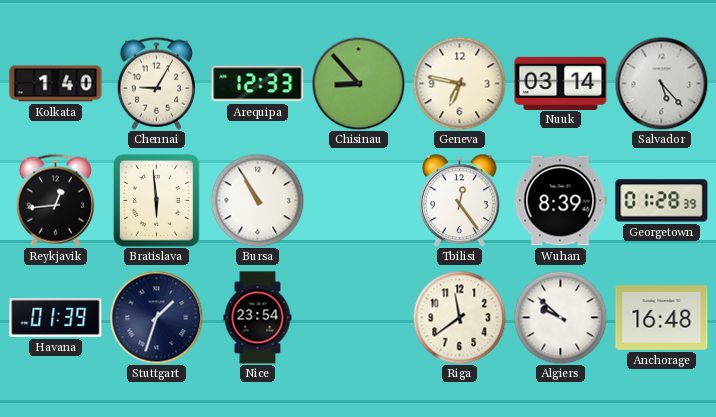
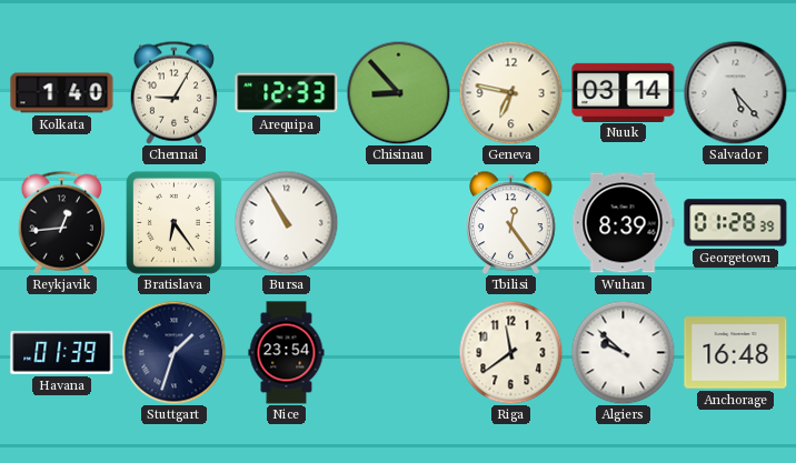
Bratislava: 5:59 -> 6:24 (173, 222)
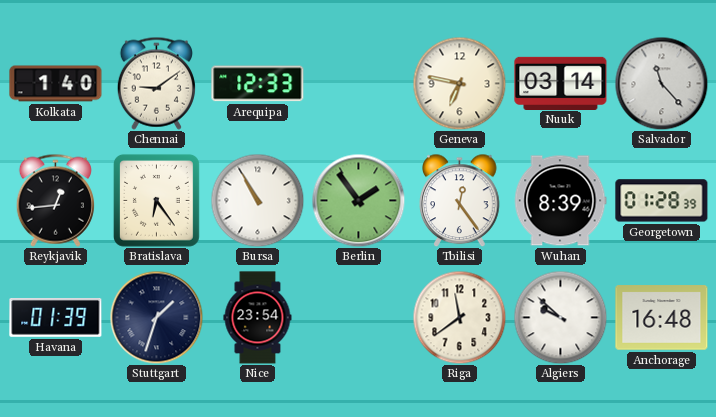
Chennai: 9:05 -> 9:09 (156, 83)
Chisinau: 8:53 -> none (398, 92)
Salvador: 5:23 -> 11:23 (661, 83)
Berlin: none -> 1:54 (358, 200)
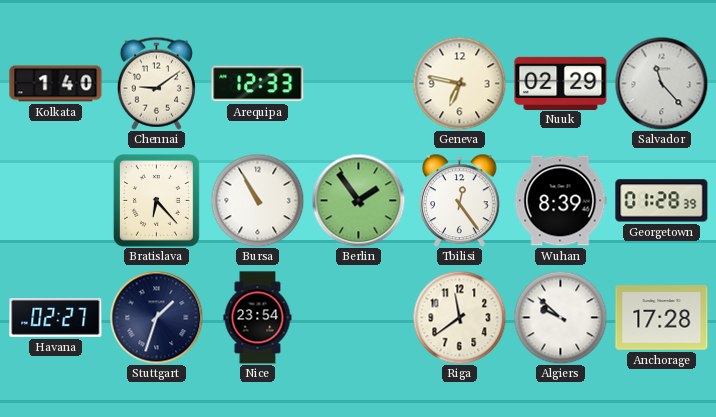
Nuuk: 03:14 -> 02:29 (561, 83)
Reykjavik: 12:44 -> none (55, 200)
Bratislava: 6:24 -> 6:23 (156, 200)
Havana: 01:39 -> 02:27 (56, 318)
Anchorage: 16:48 -> 17:28 (662, 318)
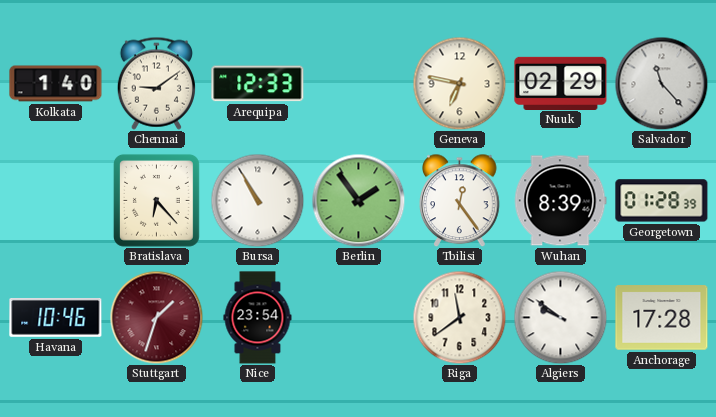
Havana: 02:27 -> 10:46 (56, 318)
Stuttgart dial: navy -> burgundy (156, 317)
Algiers: 9:52 -> 9:51 (560, 317)
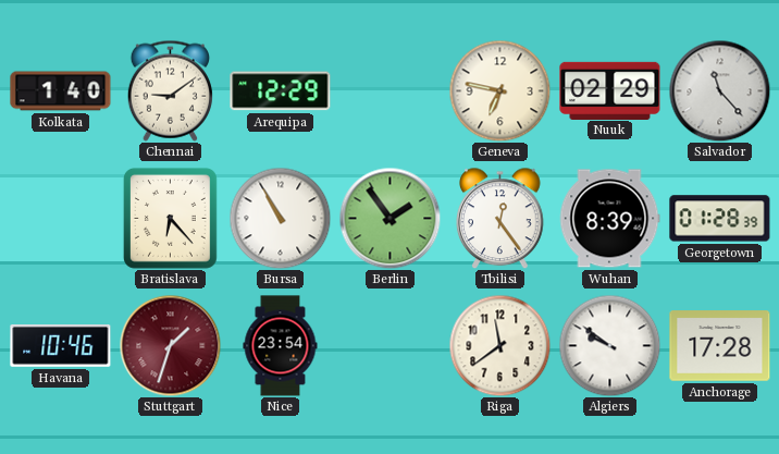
Arequipa: 12:33 -> 12:29 (281, 91)
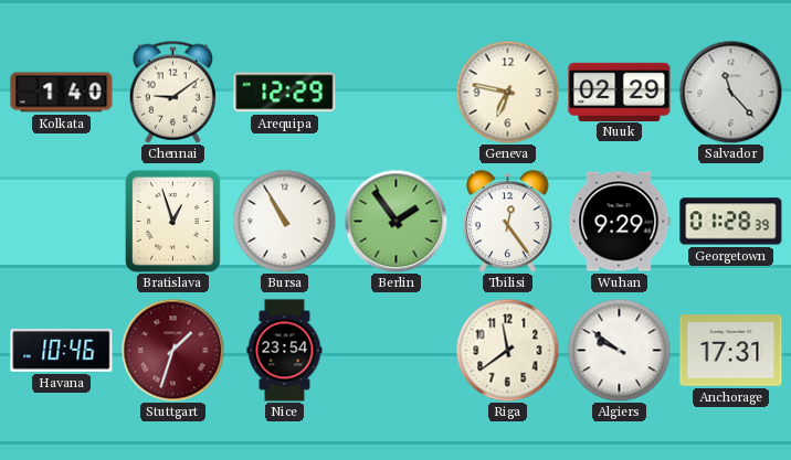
Bratislava: 6:23 -> 12:57 (172, 221)
Wuhan: 8:39 -> 9:29 (619, 222)
Anchorage: 17:28 -> 17:31 (731, 351)
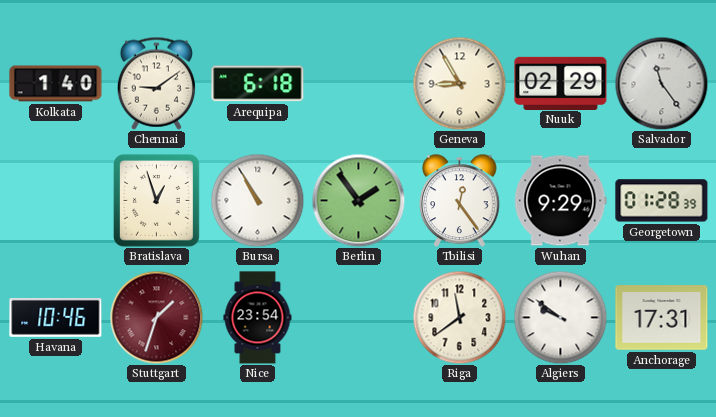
Arequipa: 12:29 -> 6:18 (258, 84)
Geneva: 6:47 -> 8:55 (459, 83)
Salvador: 11:23 -> 11:24 (661, 83)
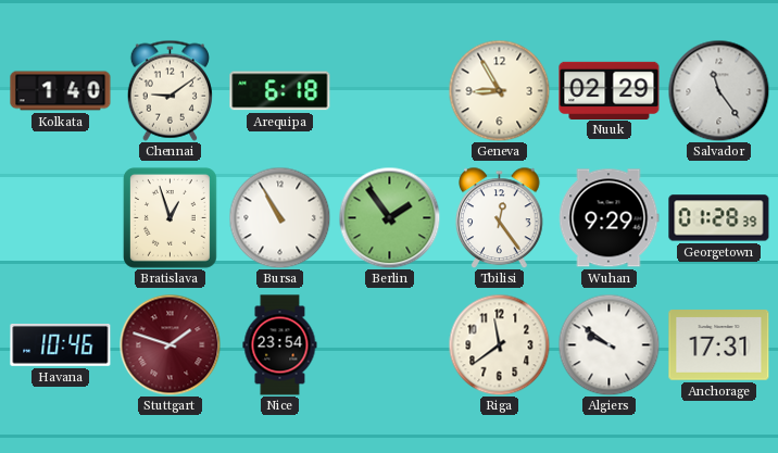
Stuttgart: 1:33 -> 1:48 (170, 344)
